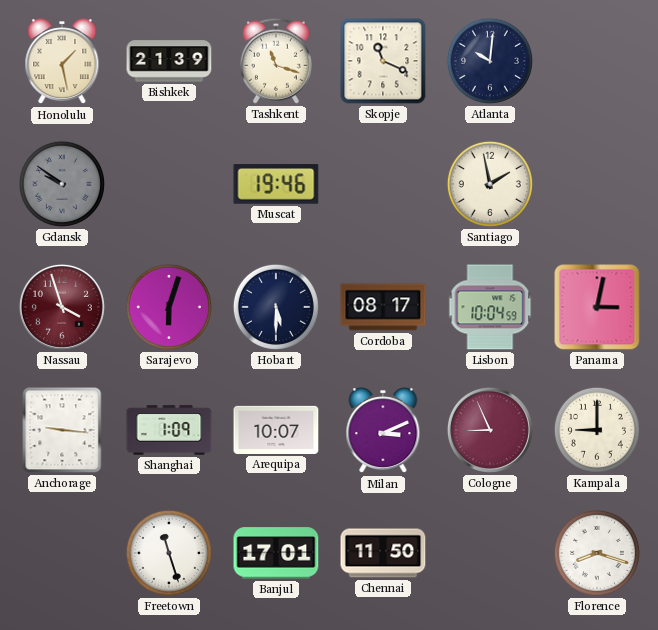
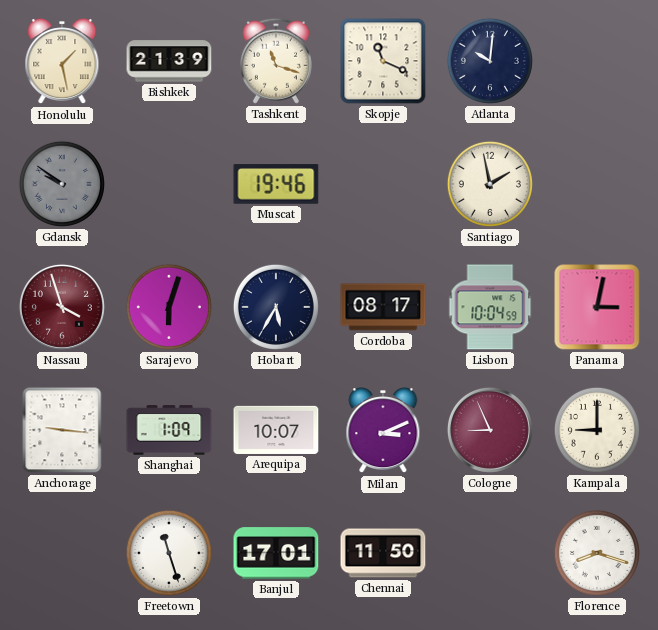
Hobart: 5:30 -> 5:35 (276, 307)
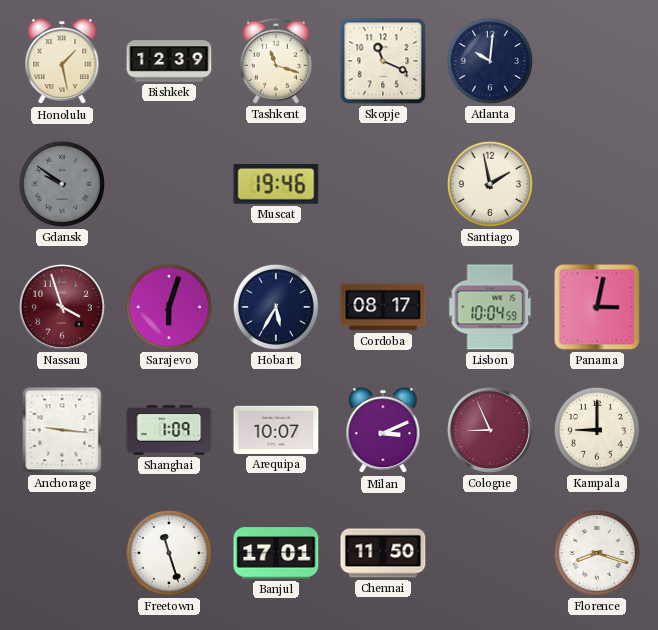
Bishkek: 21:39 -> 12:39 (169, 61)
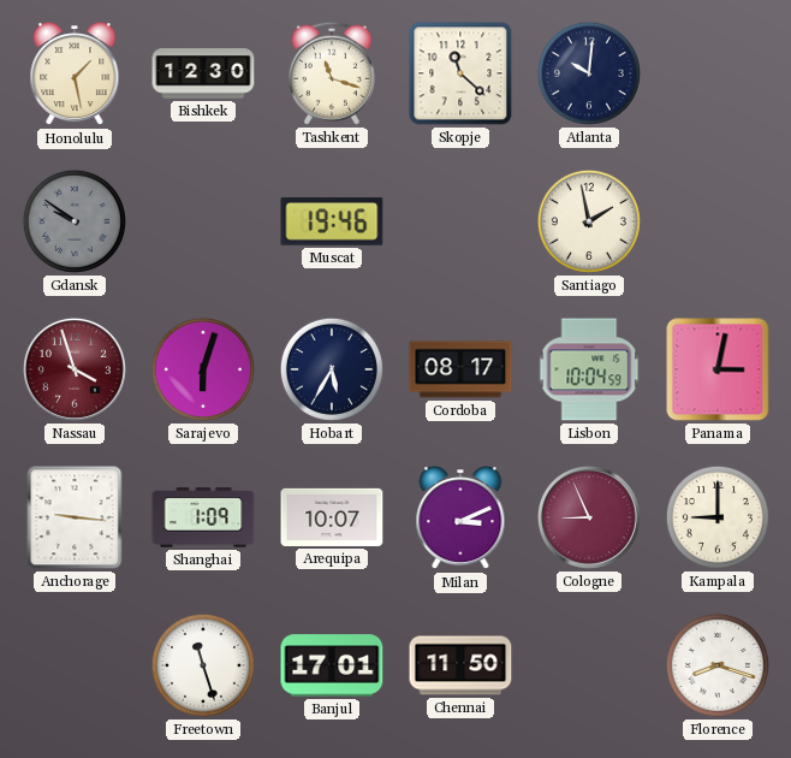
Bishkek: 12:39 -> 12:30 (203, 73)
Skopje: 11:19 -> 11:22 (460, 73)
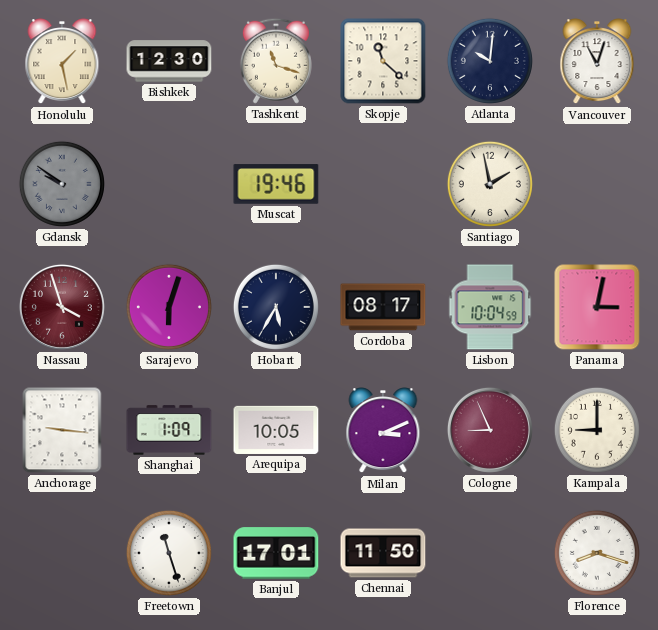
Vancouver: none -> 11:03 (597, 62)
Arequipa: 10:07 -> 10:05 (276, 430)
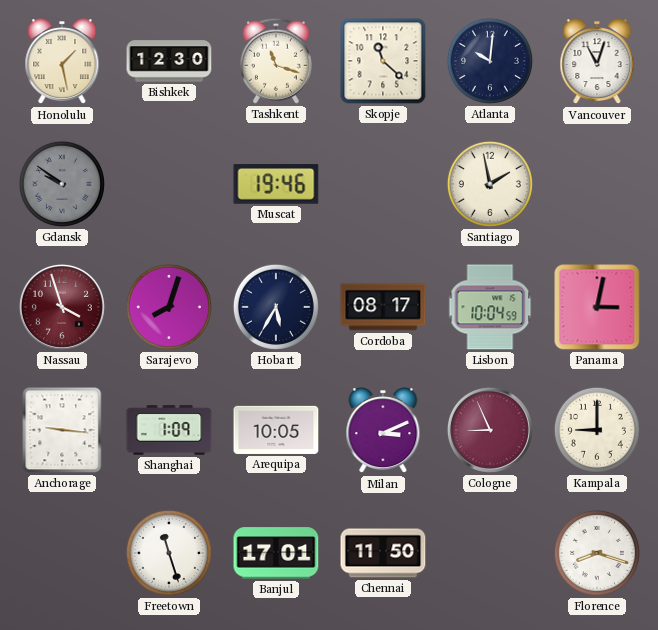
Sarajevo: 6:03 -> 8:03 (169, 307)
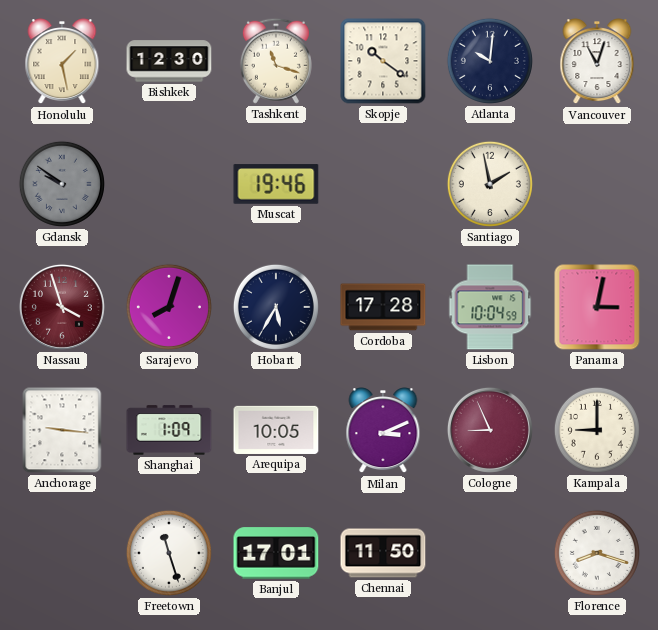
Skopje: 11:22 -> 10:21 (383, 61)
Cordoba: 08:17 -> 17:28 (383, 307)
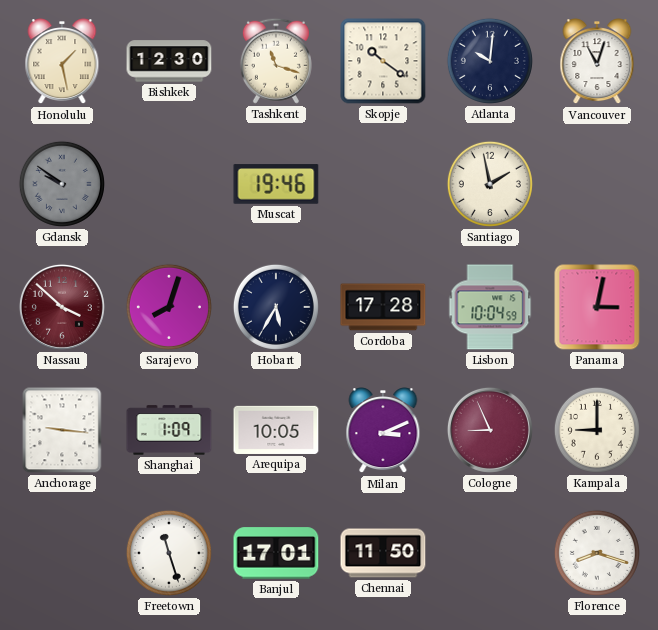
Nassau: 3:57 -> 3:52 (62, 307)
